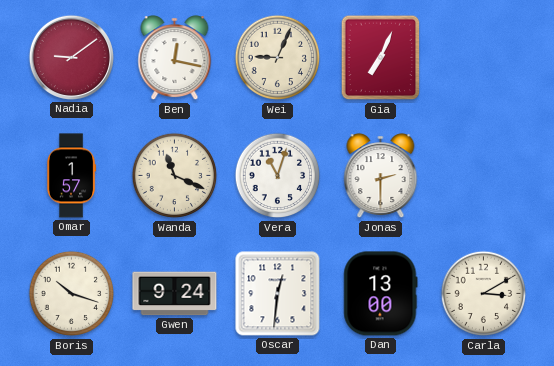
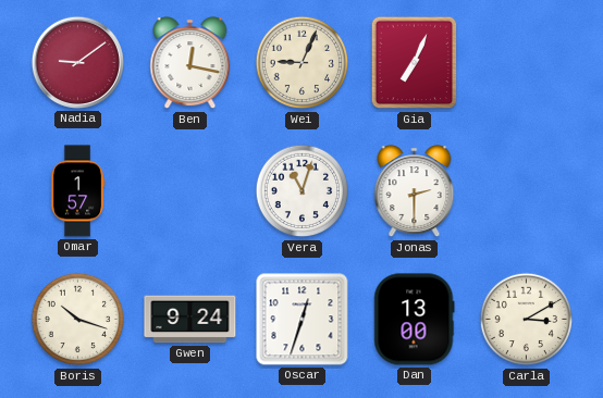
Wanda: 11:19 -> none (175, 176)
Oscar: 12:31 -> 12:33 (303, 320)
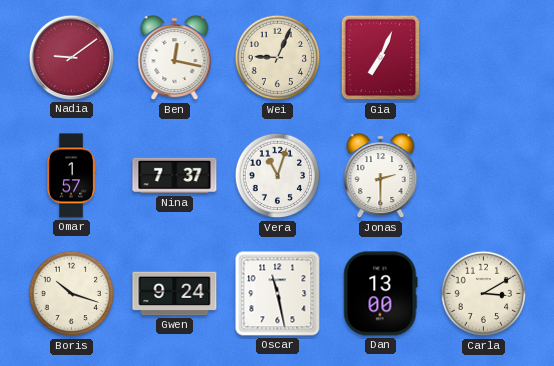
Nina: none -> 7:37 (175, 176)
Oscar: 12:33 -> 11:28 (278, 294)
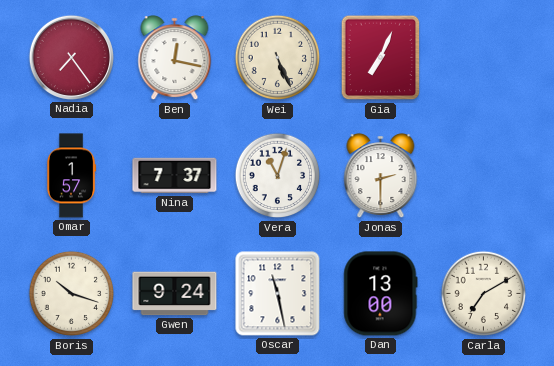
Nadia: 9:09 -> 7:24 (71, 57)
Wei: 9:04 -> 5:26 (278, 58)
Carla: 3:10 -> 7:10 (484, 294)
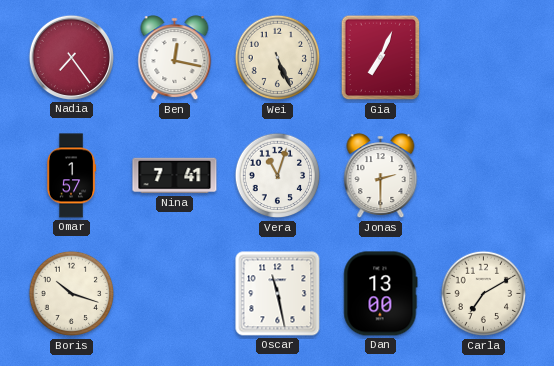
Nina: 7:37 -> 7:41 (175, 176)
Gwen: 9:24 -> none (175, 294)
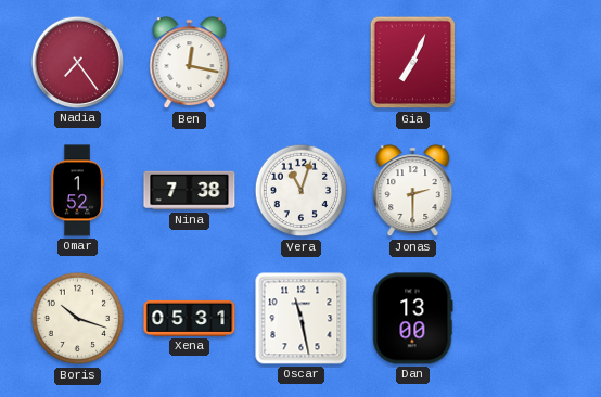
Wei: 5:26 -> none (278, 58)
Omar: 1:57 -> 1:52 (77, 191)
Nina: 7:41 -> 7:38 (190, 191)
Xena: none -> 05:31 (190, 318)
Carla: 7:10 -> none (484, 294)
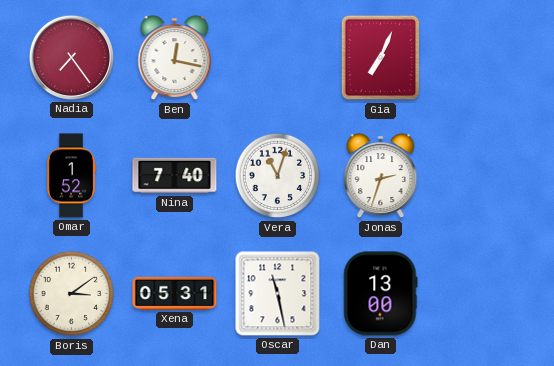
Nina: 7:38 -> 7:40 (175, 176)
Jonas: 2:30 -> 2:33 (381, 176)
Boris: 10:18 -> 3:09 (72, 294)
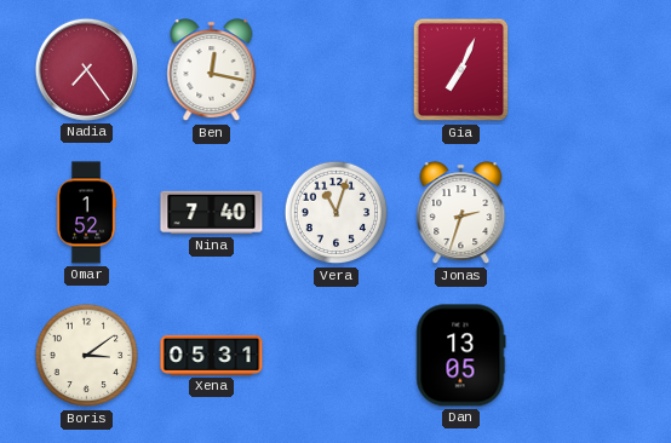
Oscar: 11:28 -> none (278, 294)
Dan: 13:00 -> 13:05 (461, 356)
